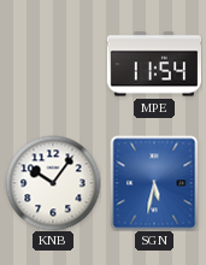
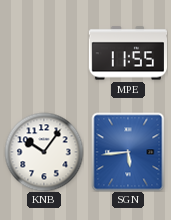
MPE: 11:54 -> 11:55 (127, 53)
SGN: 5:32 -> 5:44 (128, 152)
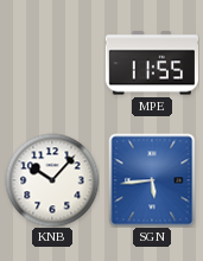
KNB: 10:06 -> 10:07 (52, 180)
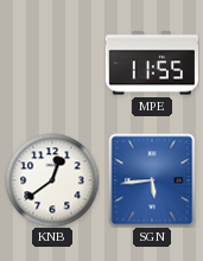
KNB: 10:07 -> 12:39 (52, 180)
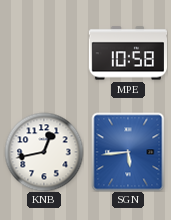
MPE: 11:55 -> 10:58 (127, 53)
KNB: 12:39 -> 12:43 (44, 152)
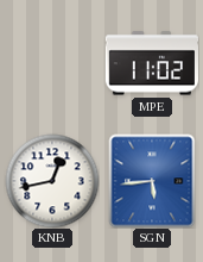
MPE: 10:58 -> 11:02 (151, 63)
